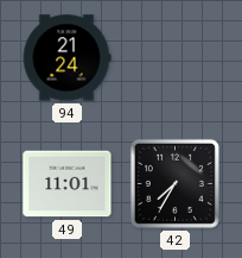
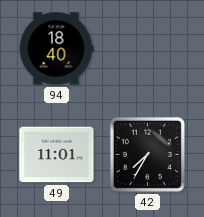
94: 21:24 -> 18:40 (56, 49)
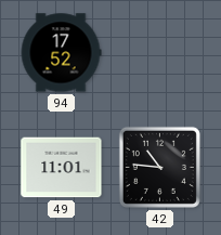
94: 18:40 -> 17:52 (61, 53)
42: 7:35 -> 10:46 (159, 167)
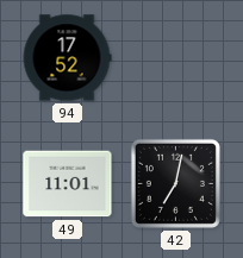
42: 10:46 -> 7:02 (175, 183)
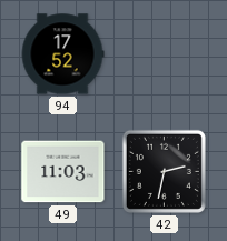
49: 11:01 -> 11:03 (63, 172)
42: 7:02 -> 2:32 (164, 171)
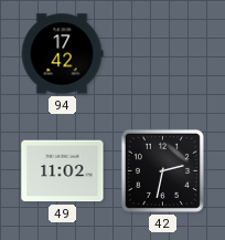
94: 17:52 -> 17:42 (62, 54)
49: 11:03 -> 11:02 (63, 171)
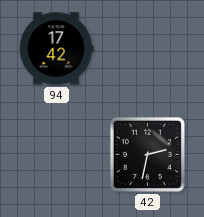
49: 11:02 -> none (63, 171)
